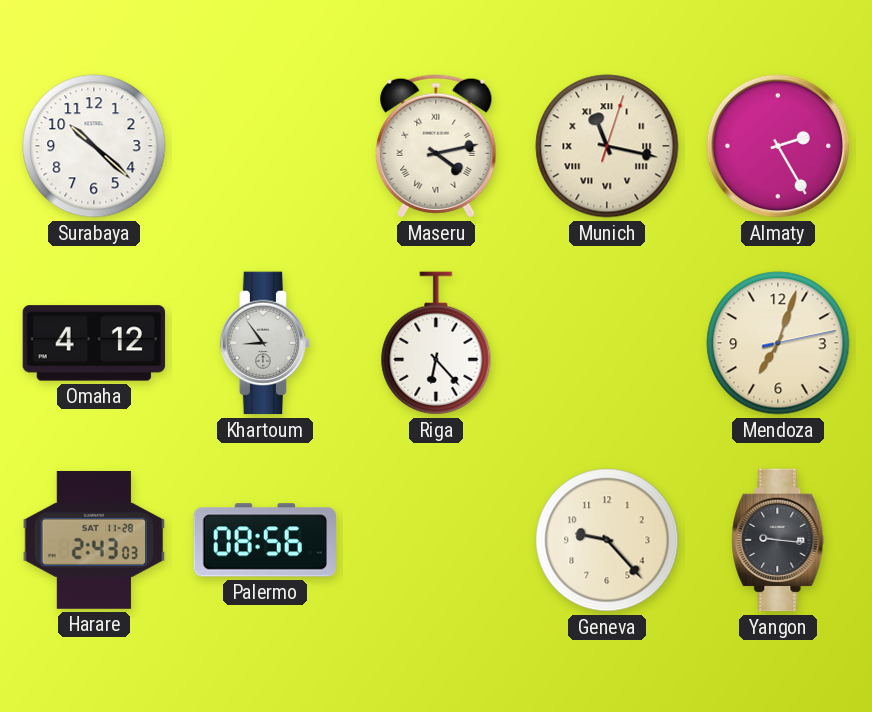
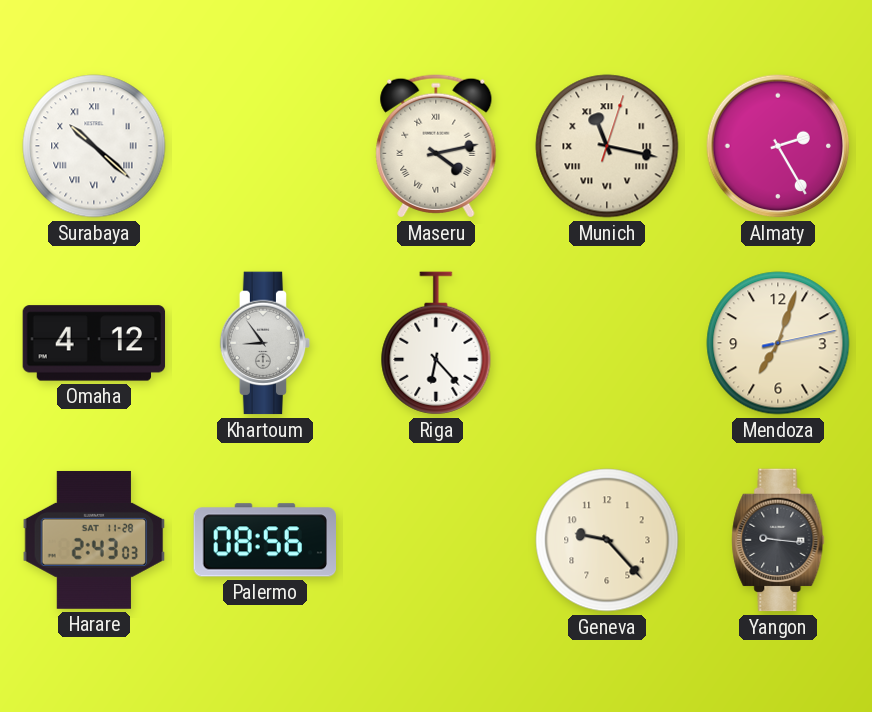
Surabaya numerals: Arabic -> Roman (94, 146)
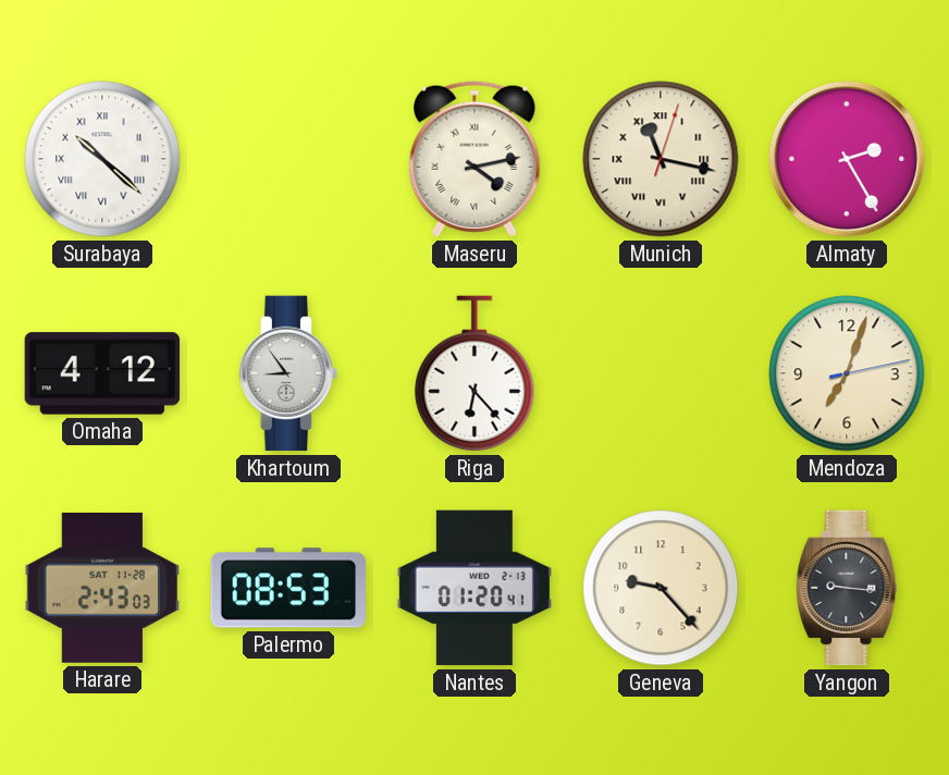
Palermo: 08:56 -> 08:53 (287, 588)
Nantes: none -> 01:20 (474, 588)
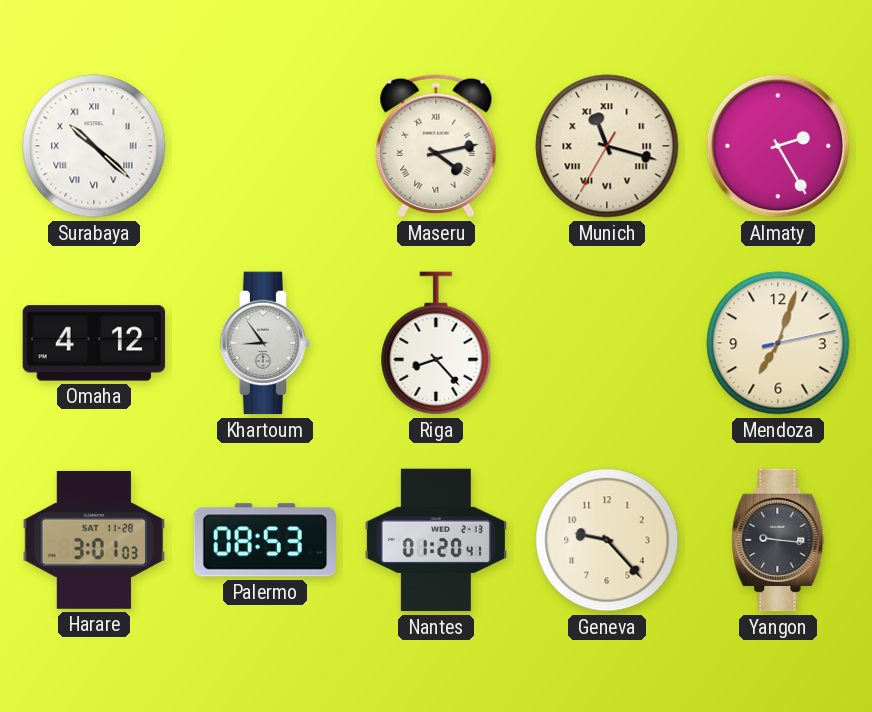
Munich: 11:17:03 -> 11:17:35 (607, 146)
Riga: 6:23 -> 8:23 (436, 343)
Harare: 2:43 -> 3:01 (94, 540)
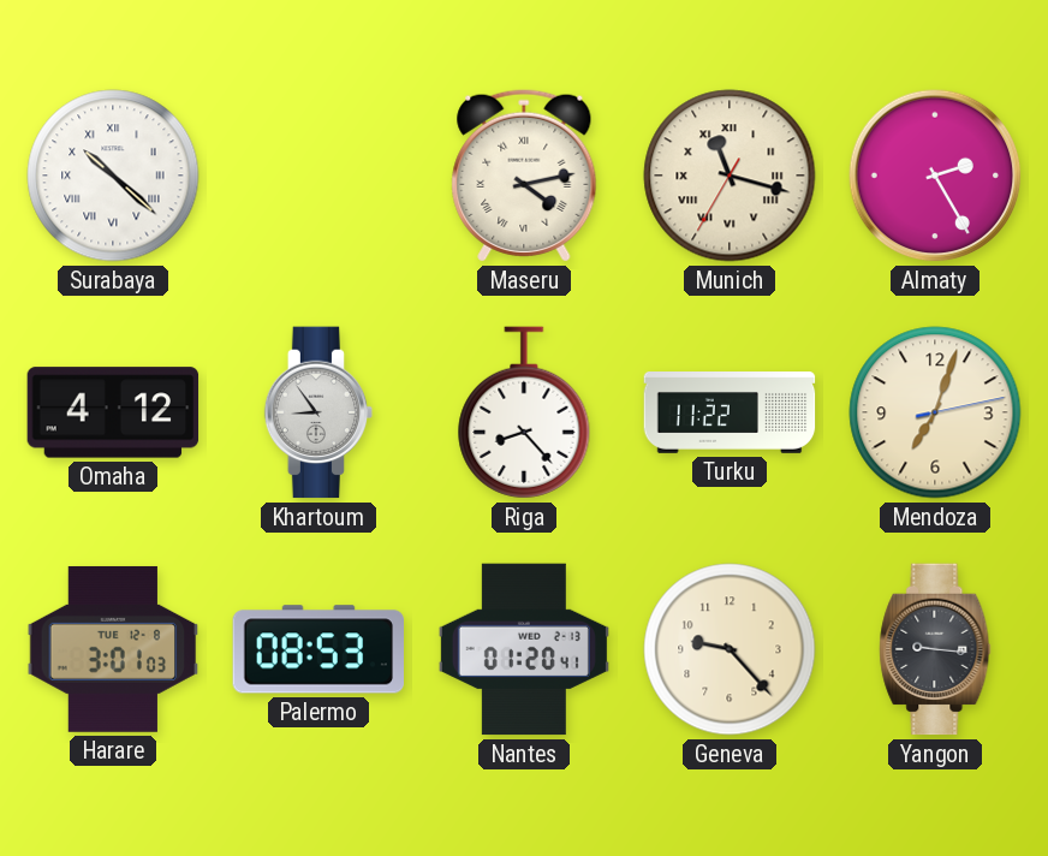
Turku: none -> 11:22 (730, 414)
Harare date: SAT 11-28 -> TUE 12-8 (113, 649)
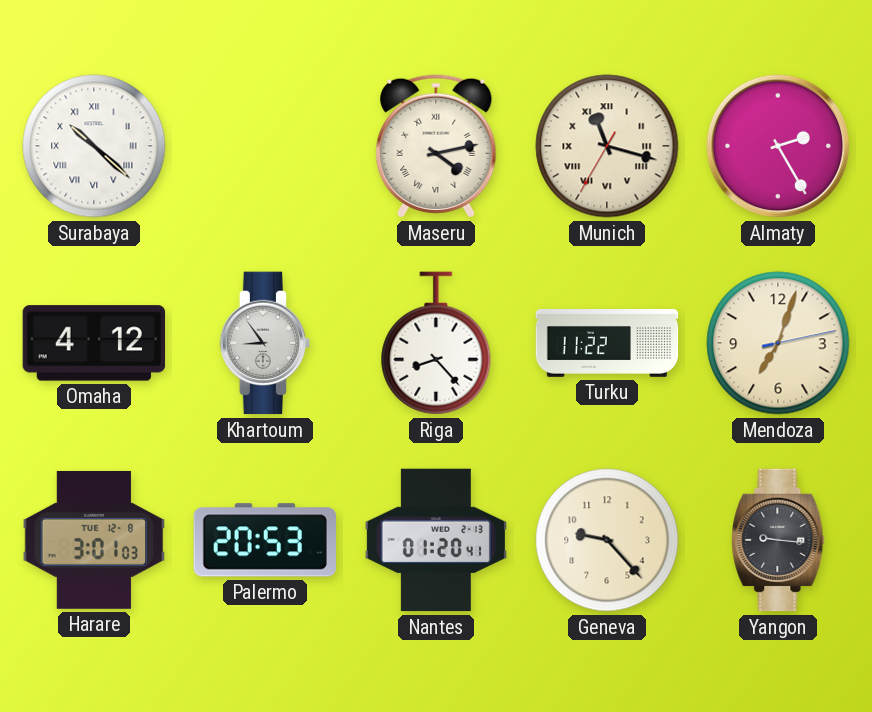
Palermo: 08:53 -> 20:53 (264, 540)
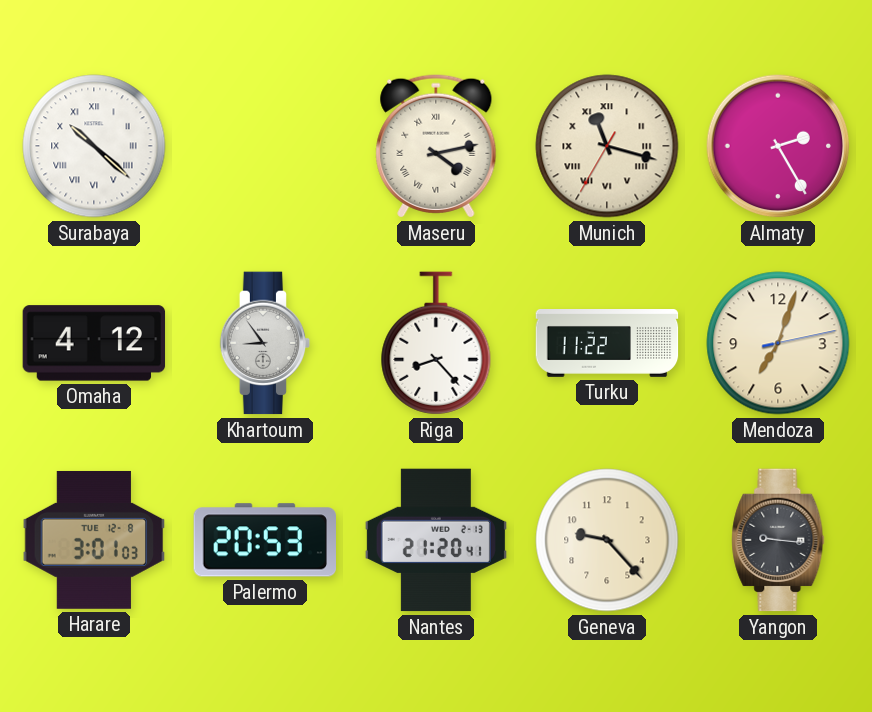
Nantes: 01:20 -> 21:20 (436, 540)
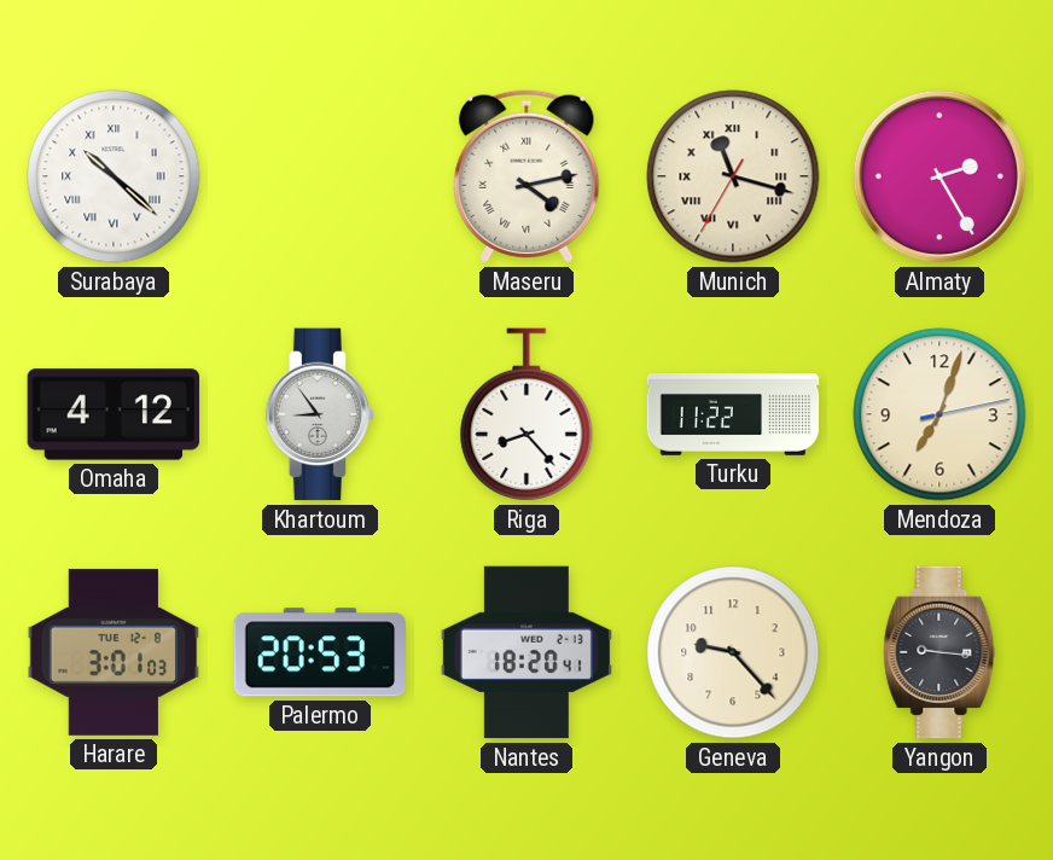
Nantes: 21:20 -> 18:20 (526, 652)
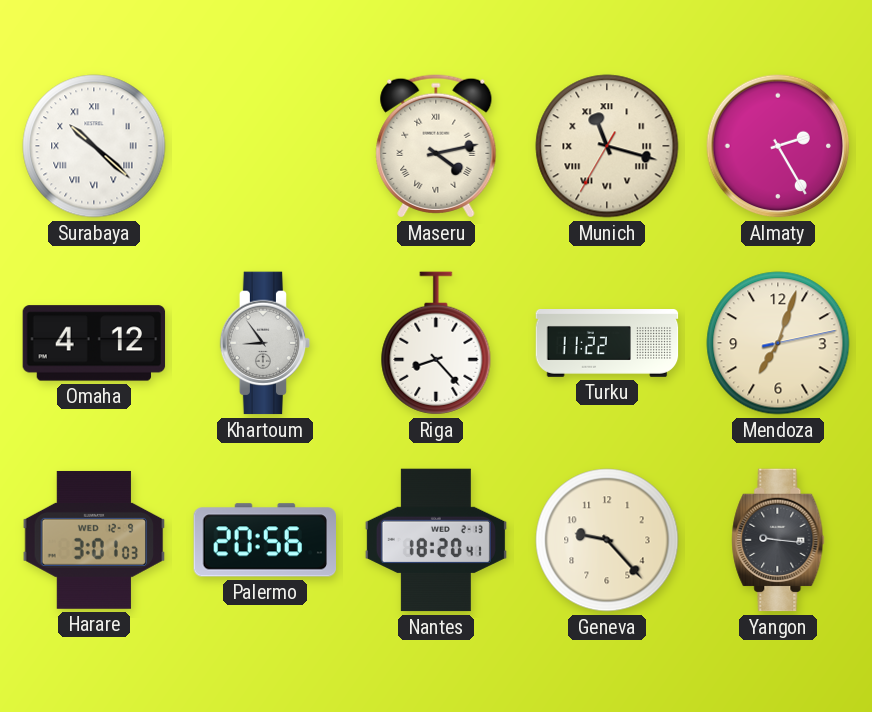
Harare date: TUE 12-8 -> WED 12-9 (94, 540)
Palermo: 20:53 -> 20:56 (264, 540)
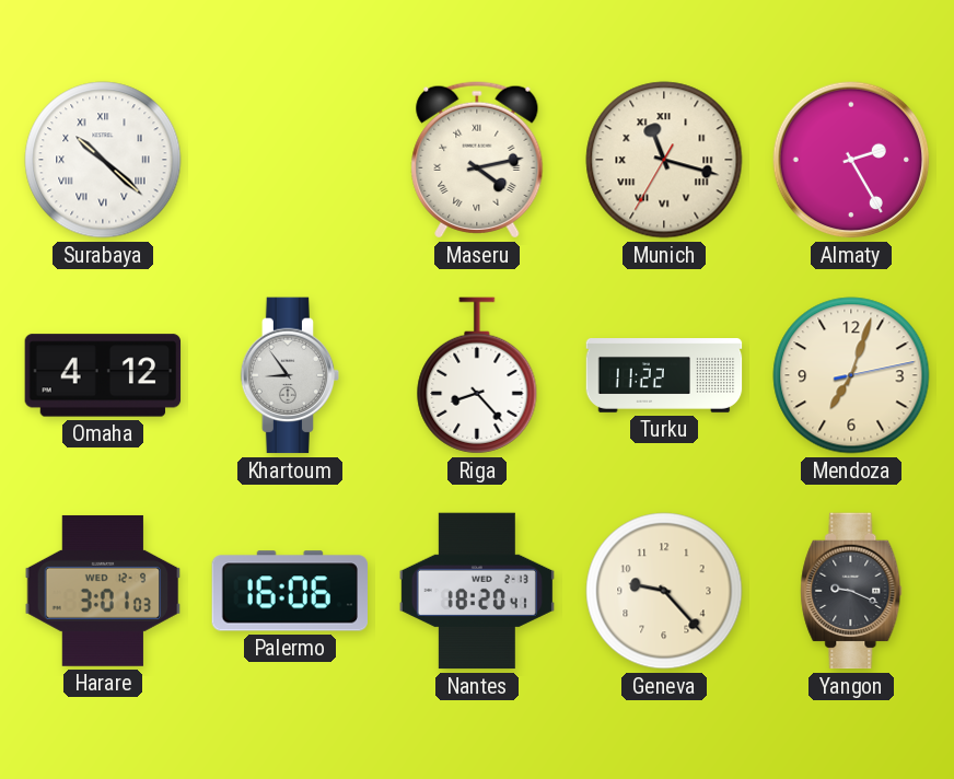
Palermo: 20:56 -> 16:06 (289, 591)
Yangon: 9:16 -> 9:19 (851, 591)
